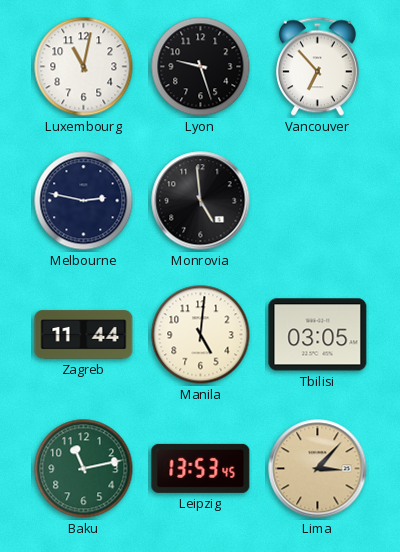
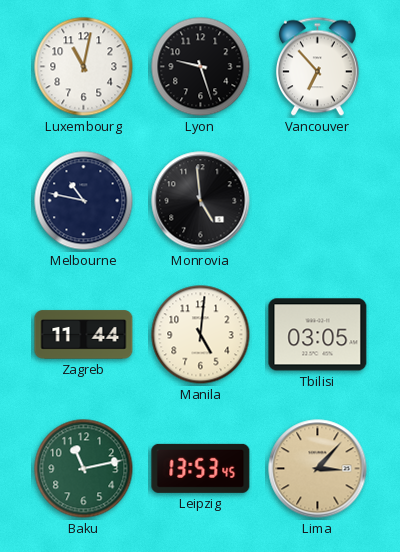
Melbourne: 2:47 -> 10:47 (84, 201)
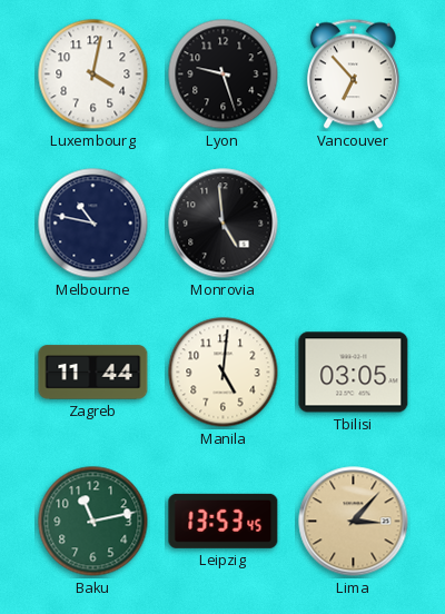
Luxembourg: 11:02 -> 4:02 (93, 75)
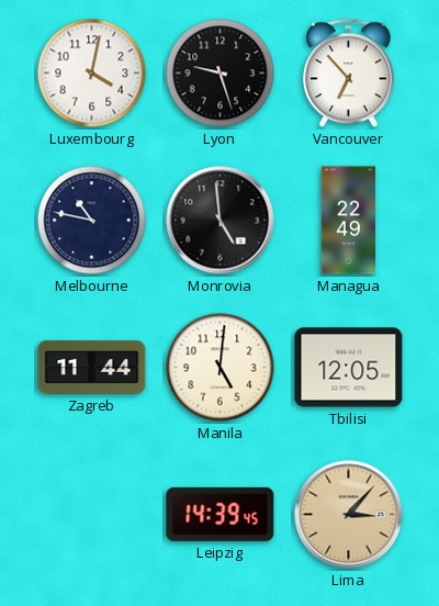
Managua: none -> 22:49 (349, 221)
Tbilisi: 03:05 -> 12:05 (349, 368)
Baku: 11:13 -> none (93, 522)
Leipzig: 13:53 -> 14:39 (221, 514)
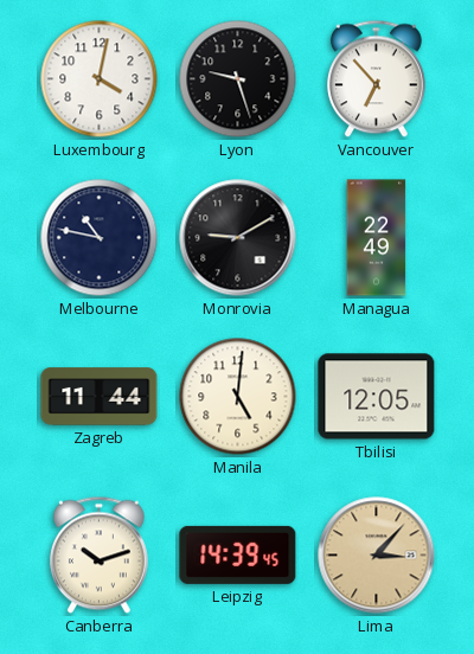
Monrovia: 4:59 -> 9:10 (238, 238)
Canberra: none -> 10:12 (98, 556)
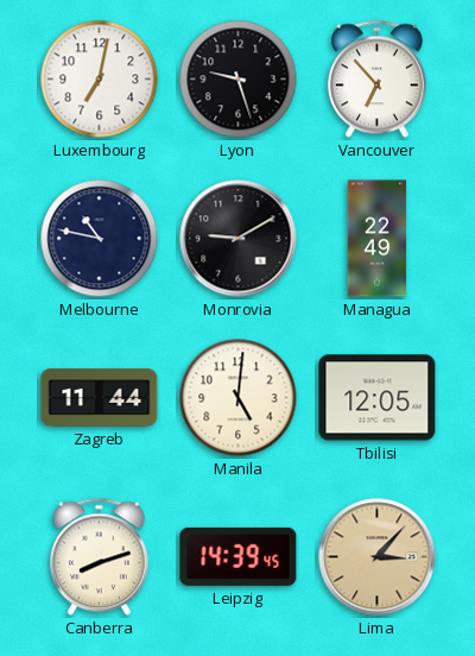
Luxembourg: 4:02 -> 7:02 (100, 80)
Canberra: 10:12 -> 8:12 (99, 557)
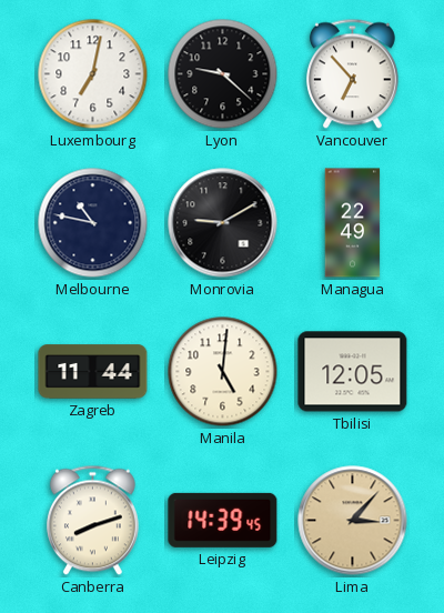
Lyon: 9:27 -> 9:22 (223, 74)
